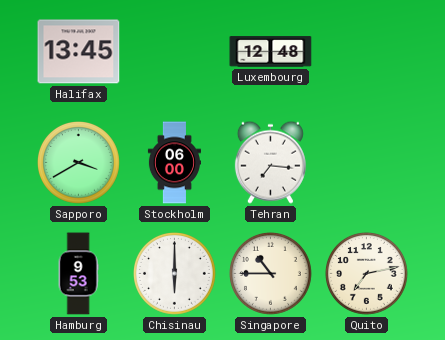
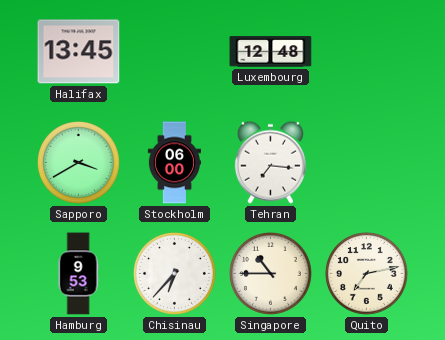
Chisinau: 6:00 -> 6:37 (175, 274)
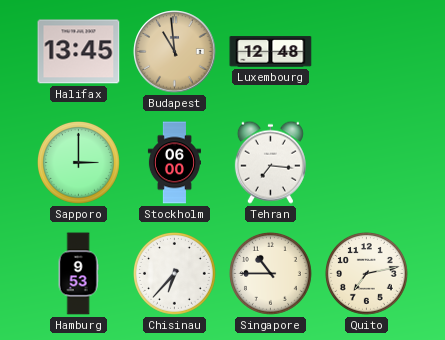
Budapest: none -> 10:59 (175, 52)
Sapporo: 3:40 -> 3:00 (79, 163)
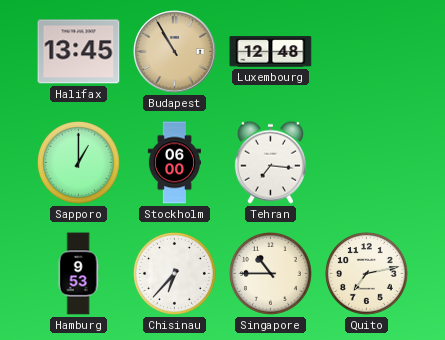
Budapest: 10:59 -> 10:55 (175, 52)
Sapporo: 3:00 -> 1:00 (79, 163)
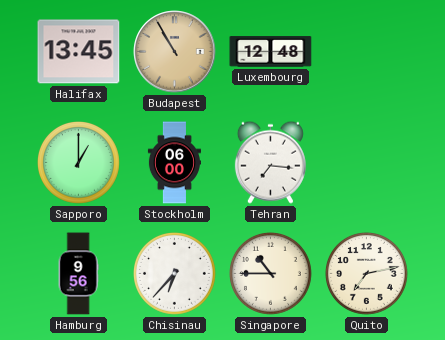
Hamburg: 9:53 -> 9:56 (78, 274)
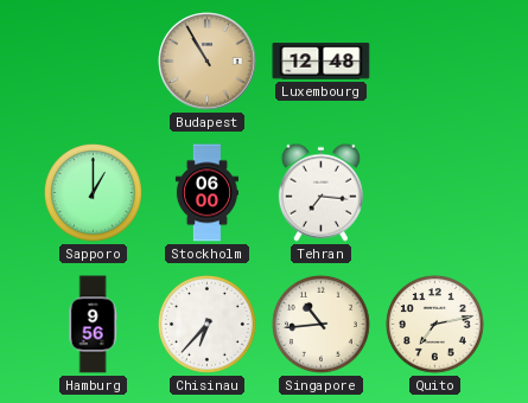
Halifax: 13:45 -> none (79, 52)
Singapore: 10:45 -> 10:44 (322, 325)
